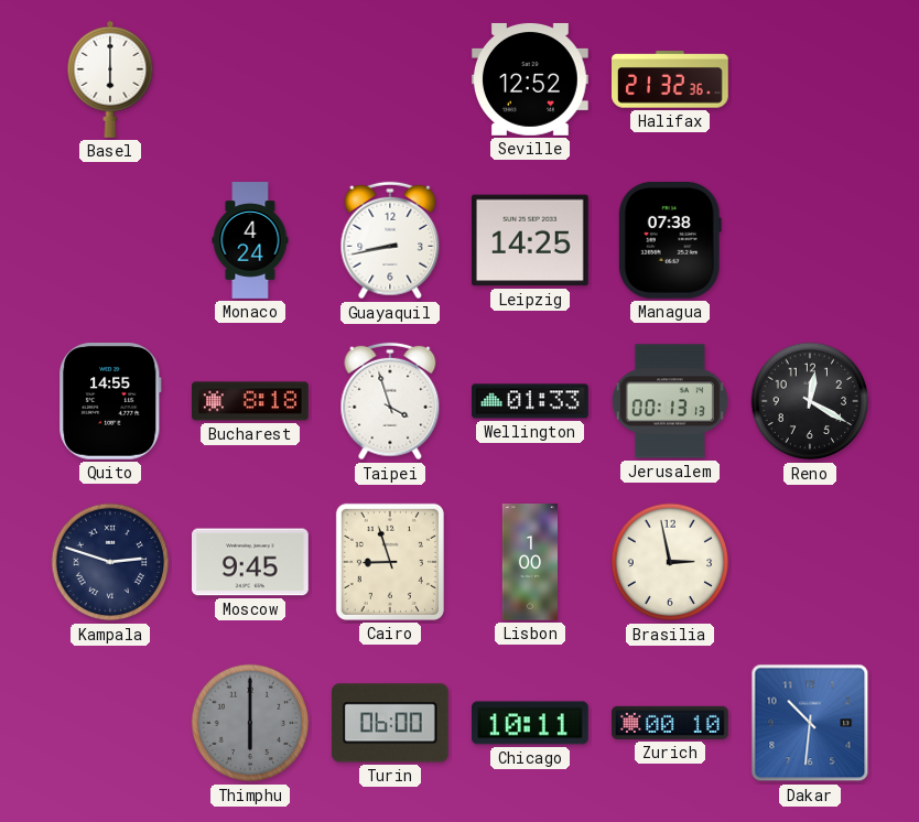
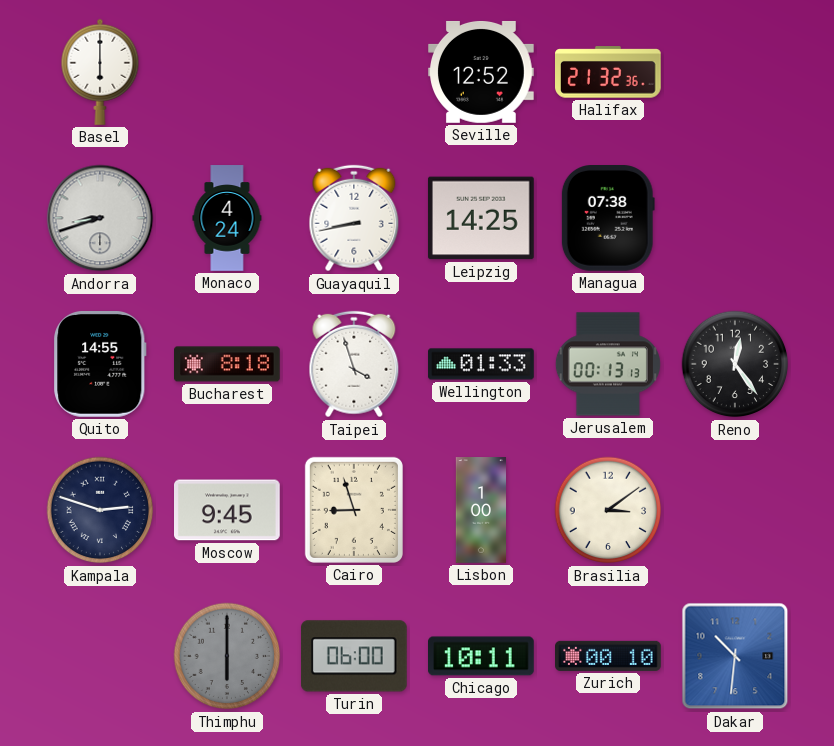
Andorra: none -> 8:42 (100, 218)
Reno: 12:20 -> 12:24 (735, 364)
Brasilia: 2:58 -> 3:09 (608, 510)
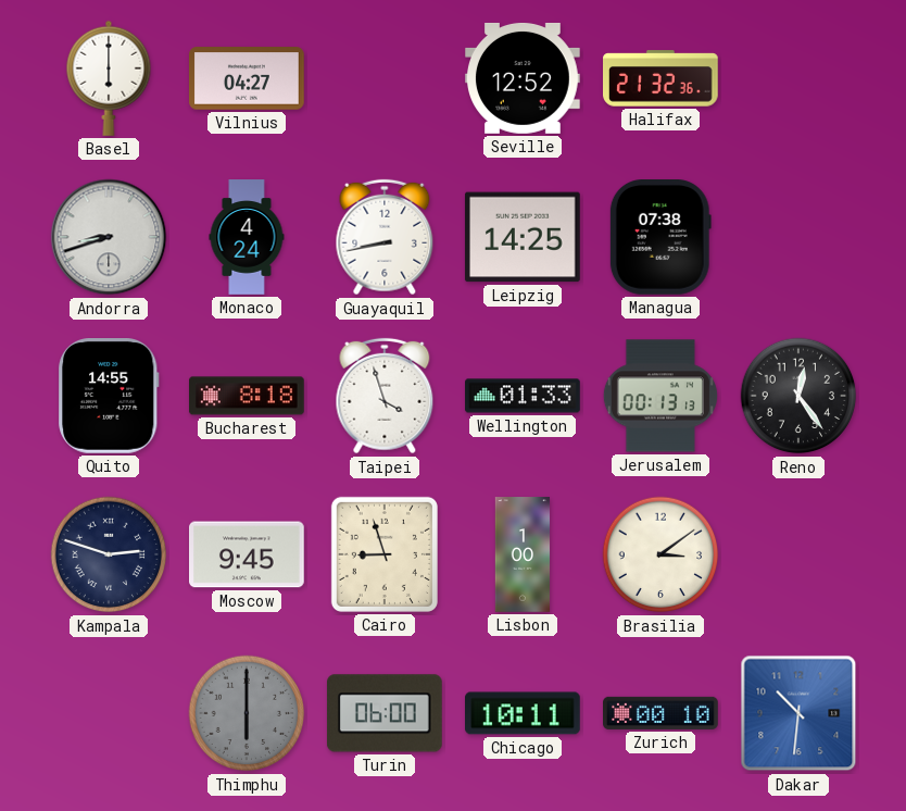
Vilnius: none -> 04:27 (248, 78)
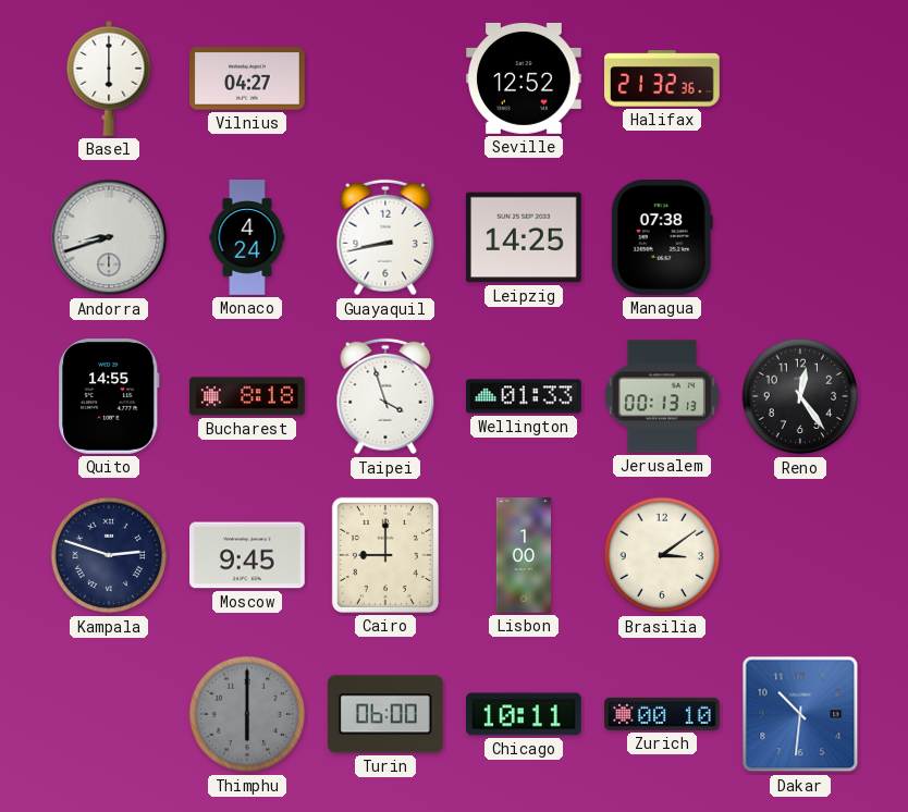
Cairo: 8:57 -> 9:00 (385, 555)
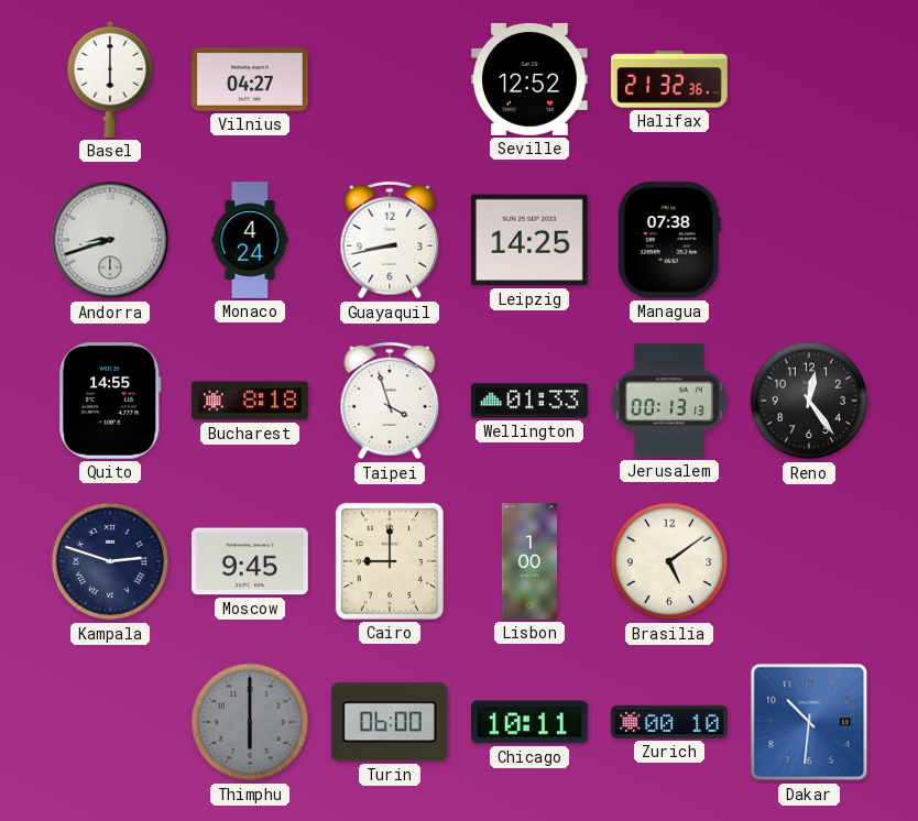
Brasilia: 3:09 -> 5:09 (669, 561)
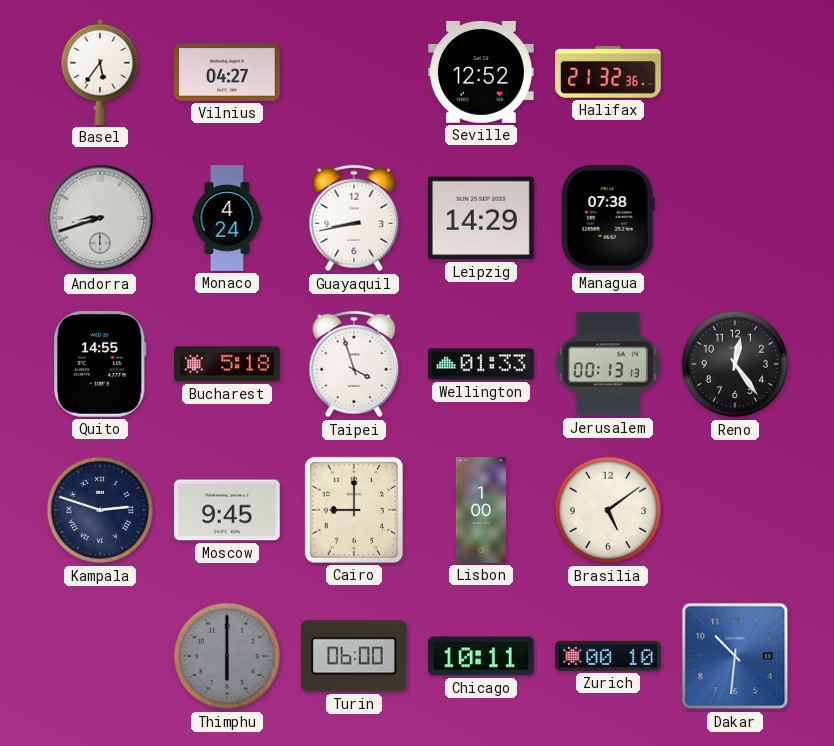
Basel: 6:00 -> 5:36 (100, 72)
Leipzig: 14:25 -> 14:29 (481, 218)
Bucharest: 8:18 -> 5:18 (228, 364)
